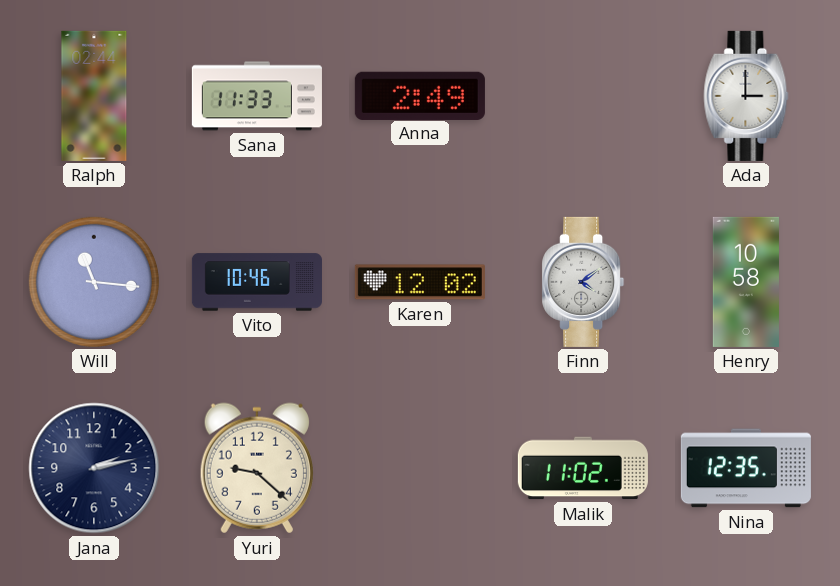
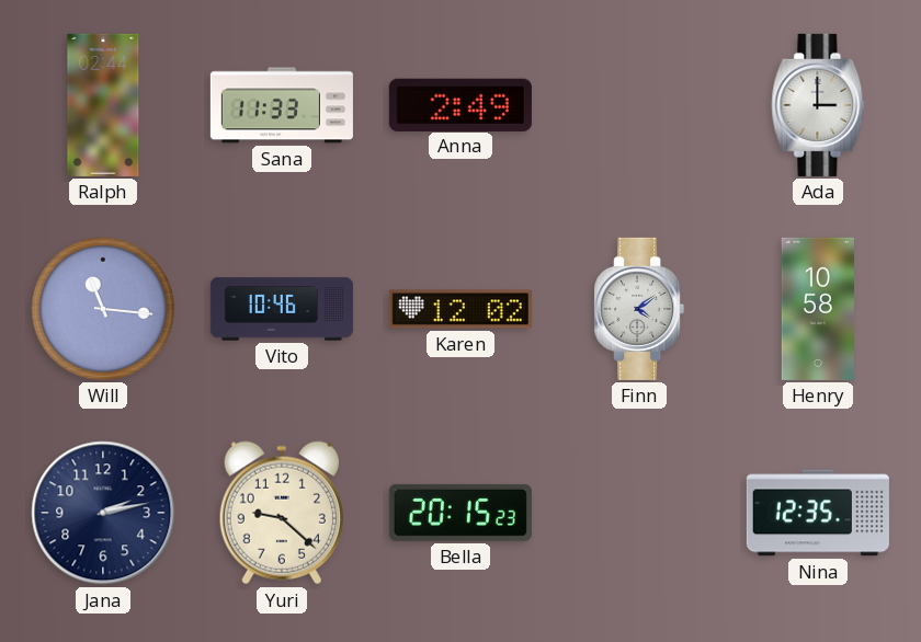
Bella: none -> 20:15 (461, 513)
Malik: 11:02 -> none (583, 468)
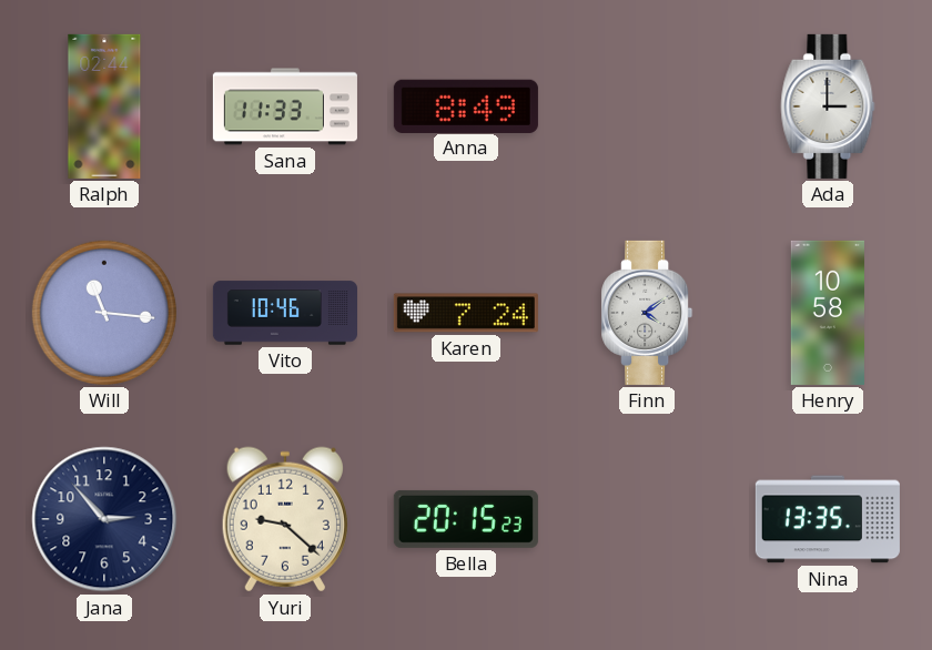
Anna: 2:49 -> 8:49 (466, 105)
Karen: 12:02 -> 7:24 (466, 313)
Jana: 2:13 -> 2:53 (104, 519)
Nina: 12:35 -> 13:35 (828, 519)
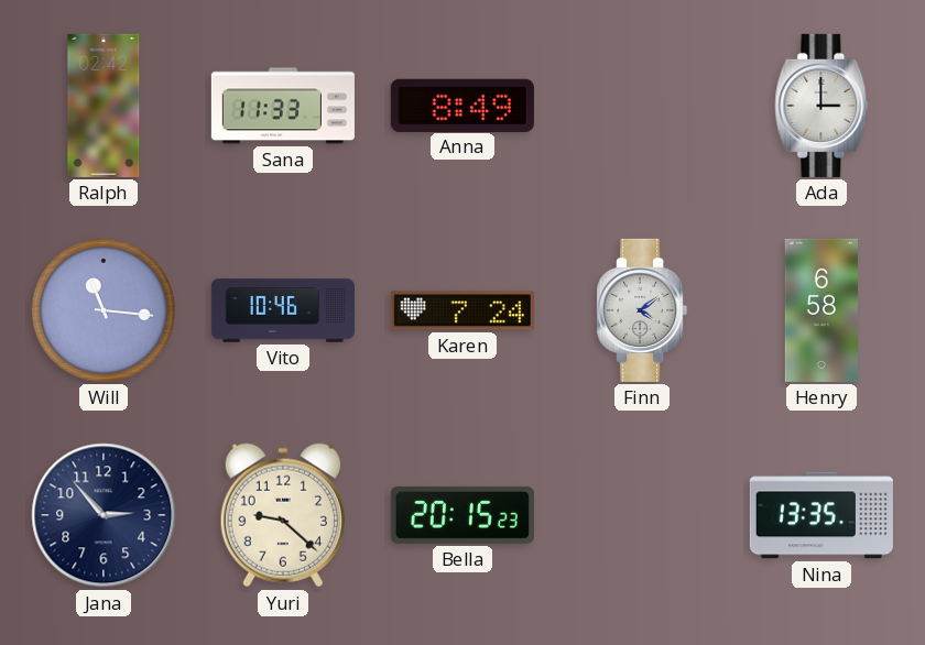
Ralph: 02:44 -> 02:42 (104, 106)
Henry: 10:58 -> 6:58 (821, 310)
